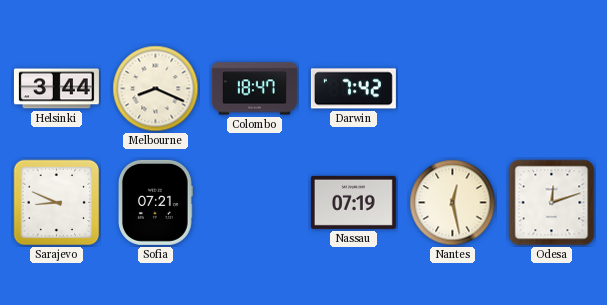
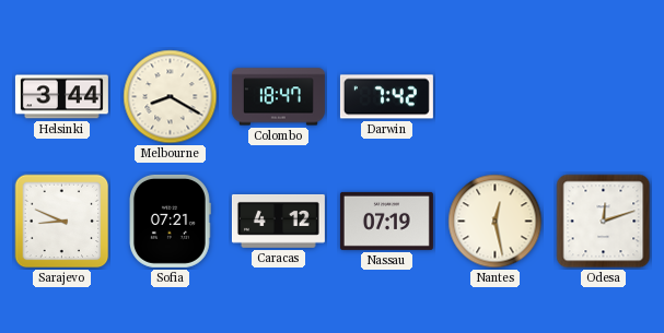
Melbourne: 8:19 -> 8:20 (171, 97)
Caracas: none -> 4:12 (278, 221)
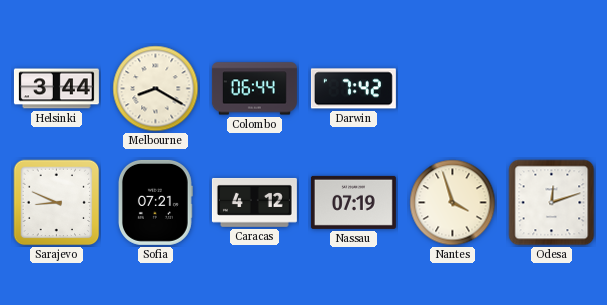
Colombo: 18:47 -> 06:44 (254, 89)
Nantes: 12:28 -> 3:57 (453, 203)
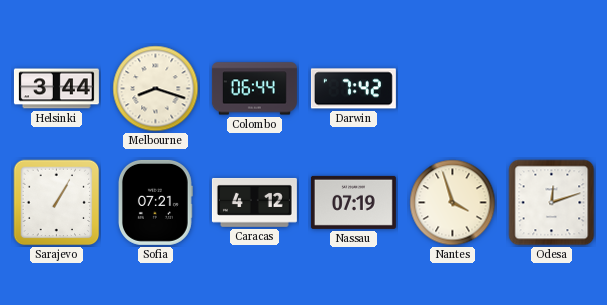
Melbourne: 8:20 -> 8:18 (156, 89)
Sarajevo: 8:49 -> 1:05 (57, 203)
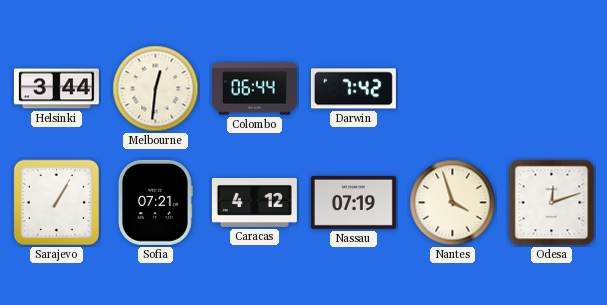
Melbourne: 8:18 -> 12:31 (156, 89)
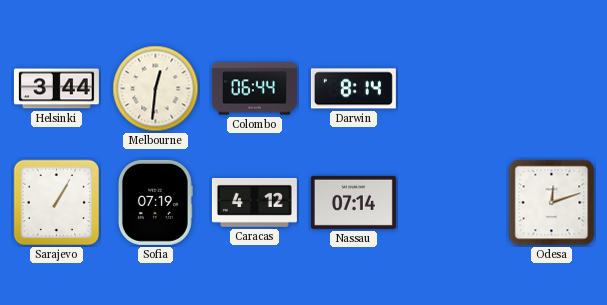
Darwin: 7:42 -> 8:14 (353, 89)
Sofia: 07:21 -> 07:19 (155, 202)
Nassau: 07:19 -> 07:14 (353, 202)
Nantes: 3:57 -> none (453, 203)
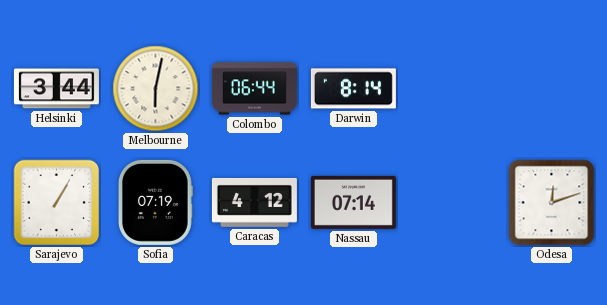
Melbourne: 12:31 -> 6:02 (156, 89)
